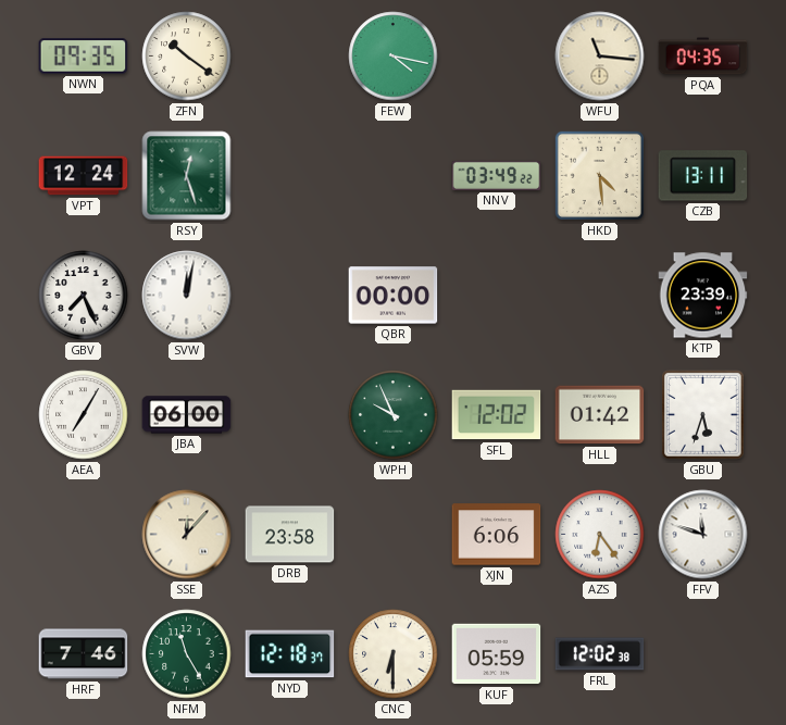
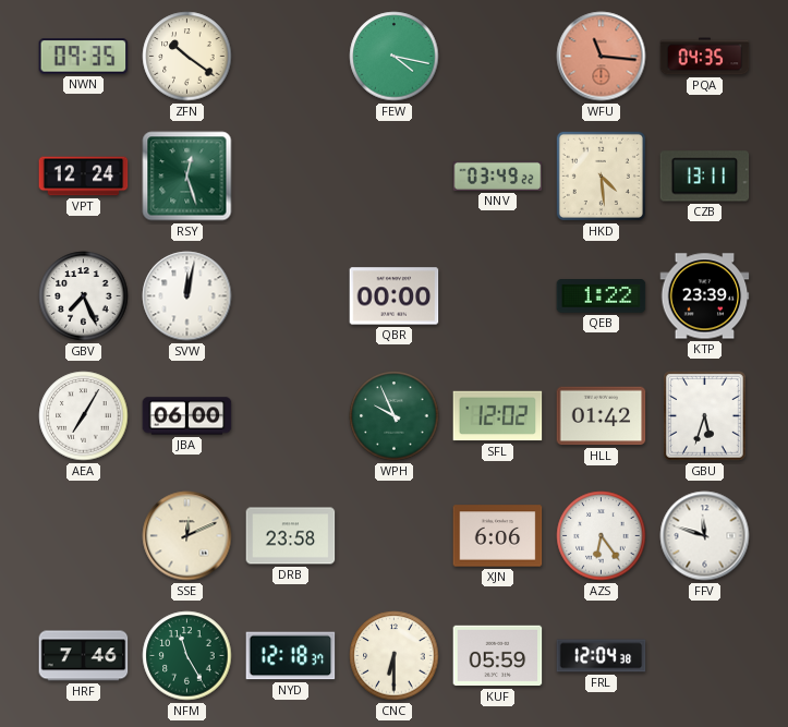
WFU dial: cream -> salmon (602, 57)
QEB: none -> 1:22 (602, 296)
SSE: 12:07 -> 12:11 (187, 536)
FRL: 12:02 -> 12:04 (602, 656)
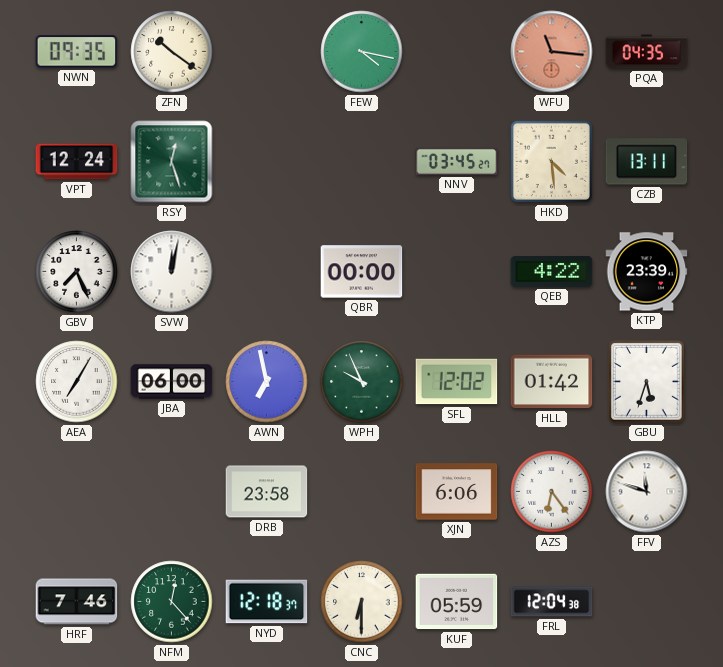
NNV: 03:49 -> 03:45 (457, 161)
QEB: 1:22 -> 4:22 (552, 272)
AWN: none -> 6:58 (267, 382)
SSE: 12:11 -> none (187, 536)
NFM: 11:25 -> 12:23 (172, 602)
